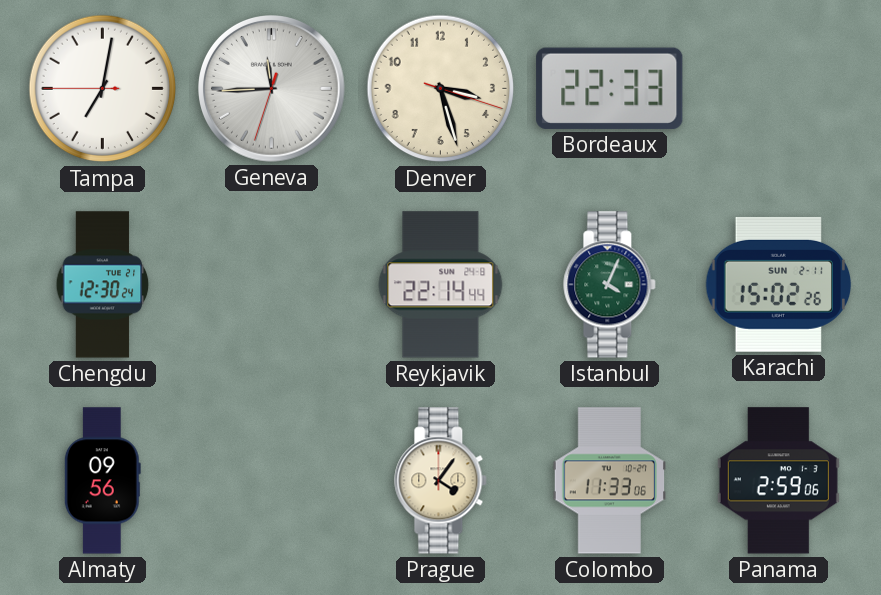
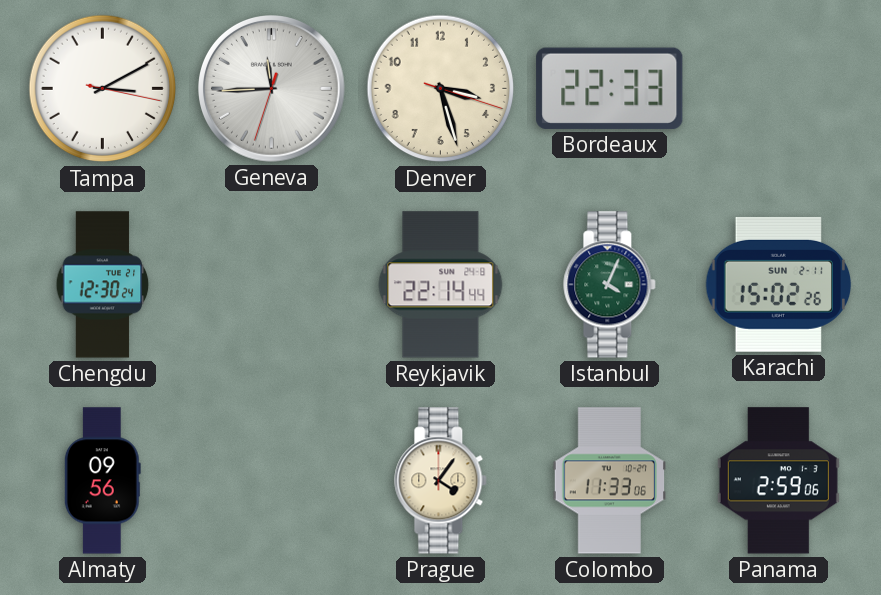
Tampa: 7:01 -> 3:10 (103, 89)
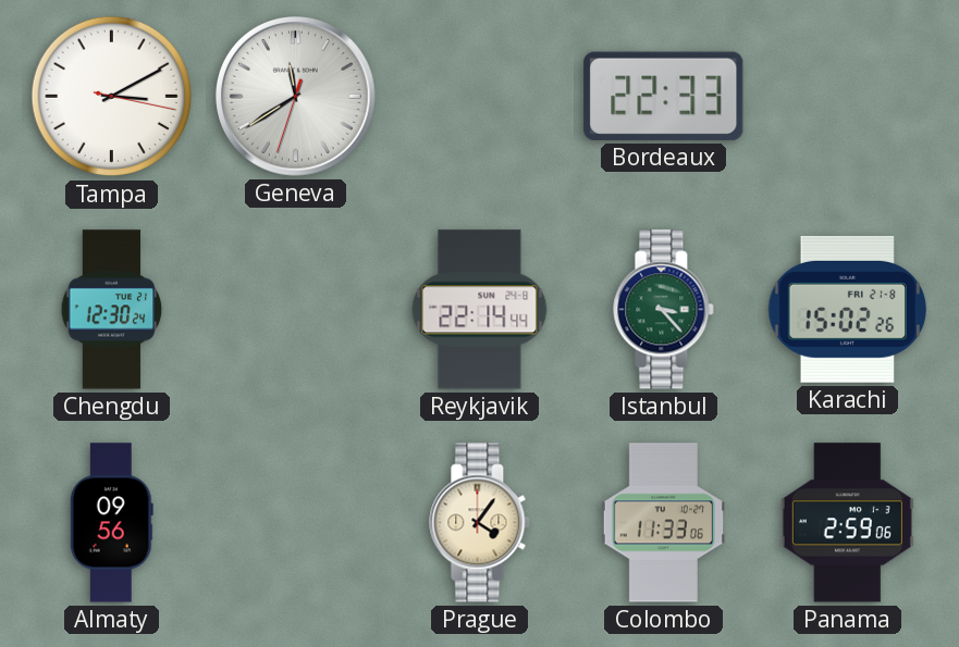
Geneva: 11:44 -> 11:39 (296, 97)
Denver: 3:27 -> none (441, 89)
Istanbul: 4:04 -> 3:23 (664, 310)
Karachi date: SUN 2-11 -> FRI 21-8 (848, 309)
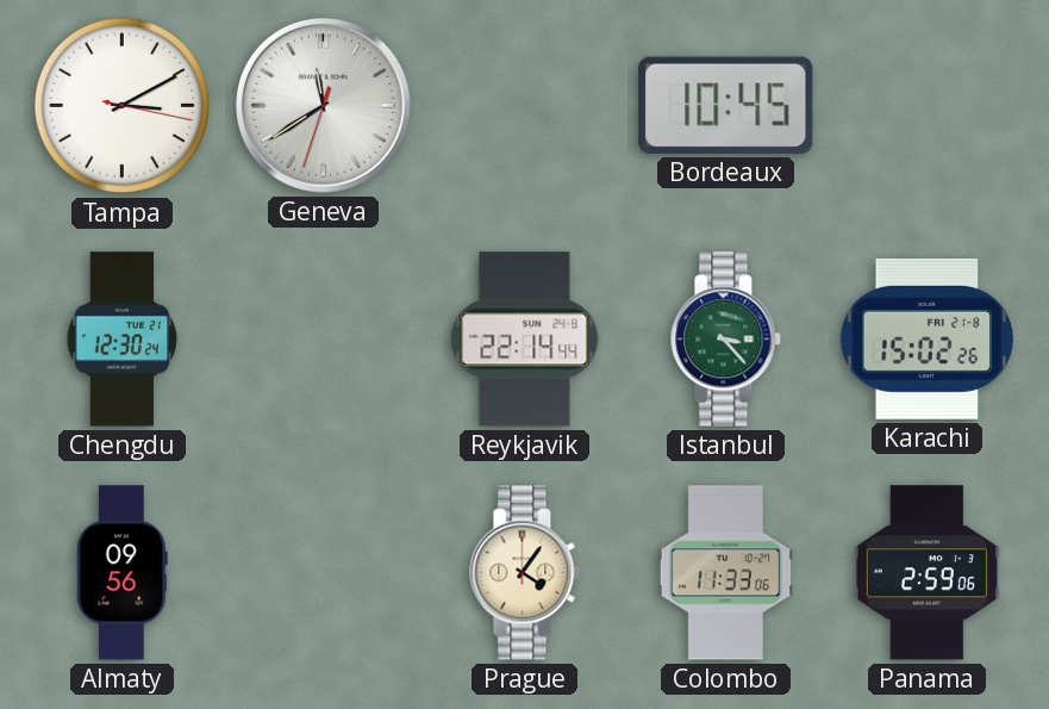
Bordeaux: 22:33 -> 10:45 (726, 105)
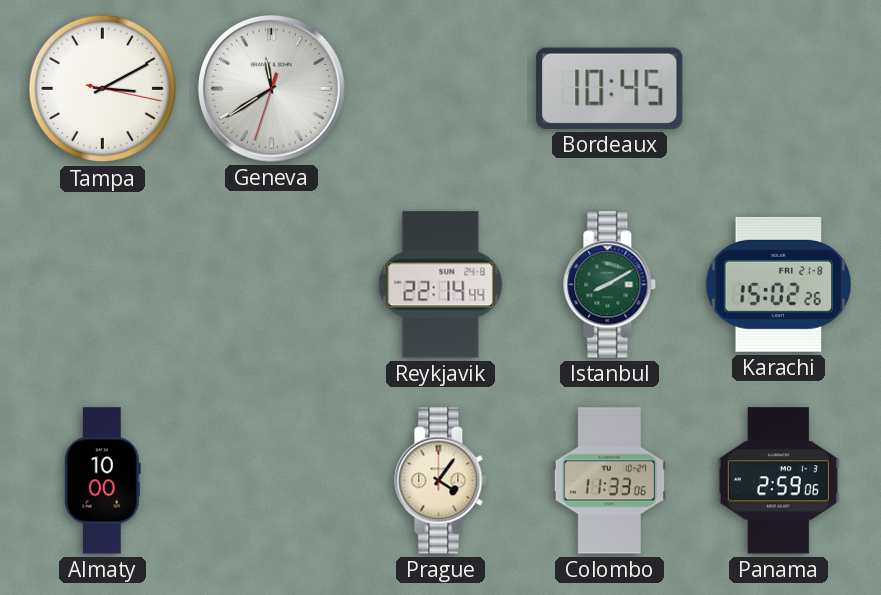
Chengdu: 12:30 -> none (123, 340)
Istanbul: 3:23 -> 8:10 (610, 285)
Almaty: 09:56 -> 10:00 (102, 481)
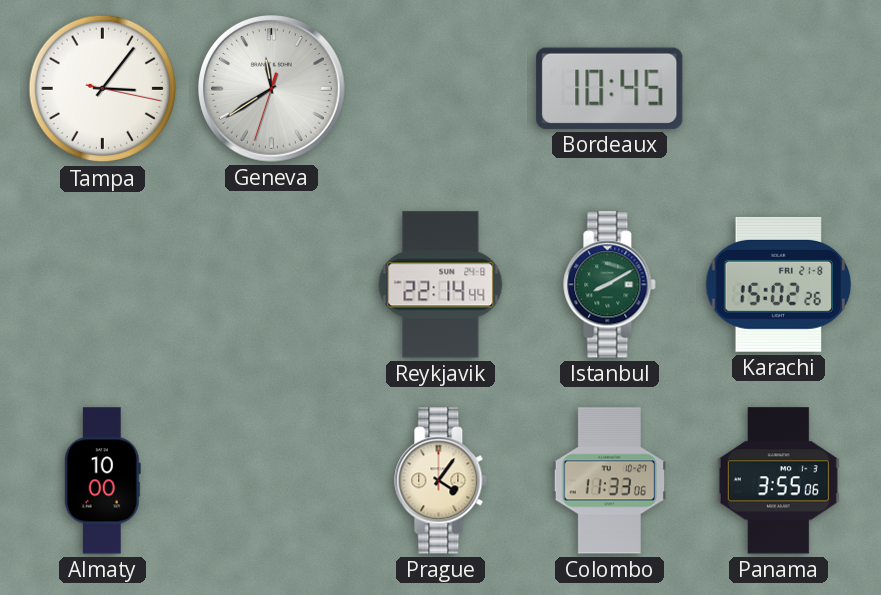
Tampa: 3:10 -> 3:06 (103, 89)
Panama: 2:59 -> 3:55 (778, 481)
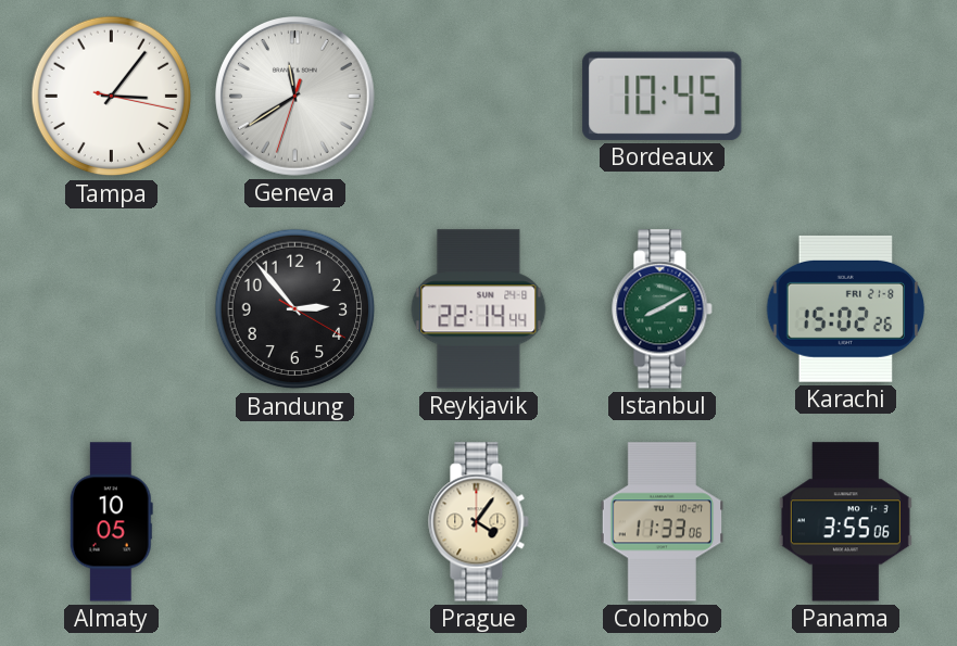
Bandung: none -> 2:53 (295, 309)
Almaty: 10:00 -> 10:05 (111, 522)
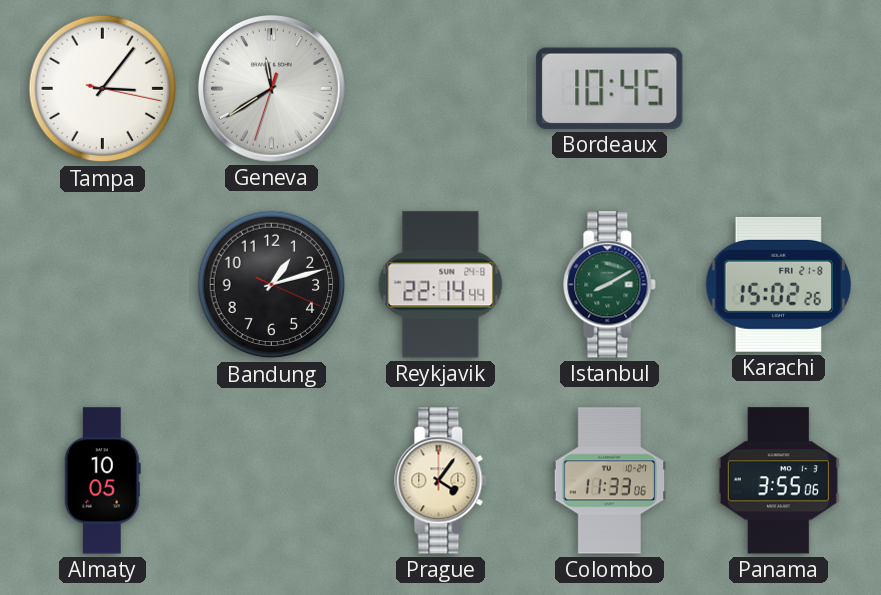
Bandung: 2:53 -> 1:12 (272, 285)
